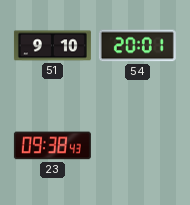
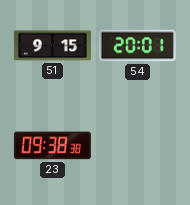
51: 9:10 -> 9:15 (52, 46)
23: 09:38:43 -> 09:38:38 (52, 146)
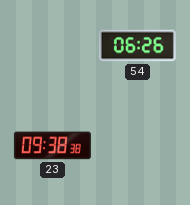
51: 9:15 -> none (52, 46)
54: 20:01 -> 06:26 (137, 46)
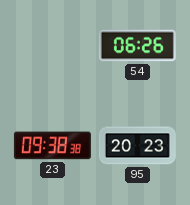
95: none -> 20:23 (137, 146)
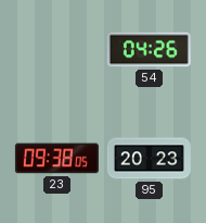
54: 06:26 -> 04:26 (149, 50)
23: 09:38:38 -> 09:38:05 (56, 159)
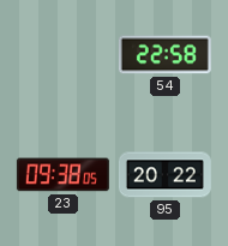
54: 04:26 -> 22:58 (164, 55)
95: 20:23 -> 20:22 (164, 175)
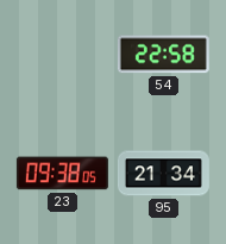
95: 20:22 -> 21:34 (163, 174)
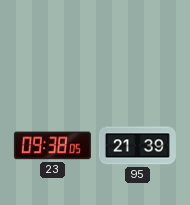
54: 22:58 -> none (163, 55)
95: 21:34 -> 21:39 (137, 146)
